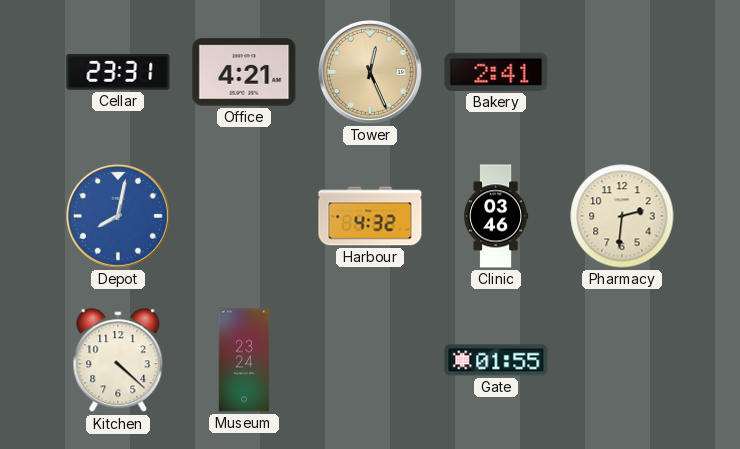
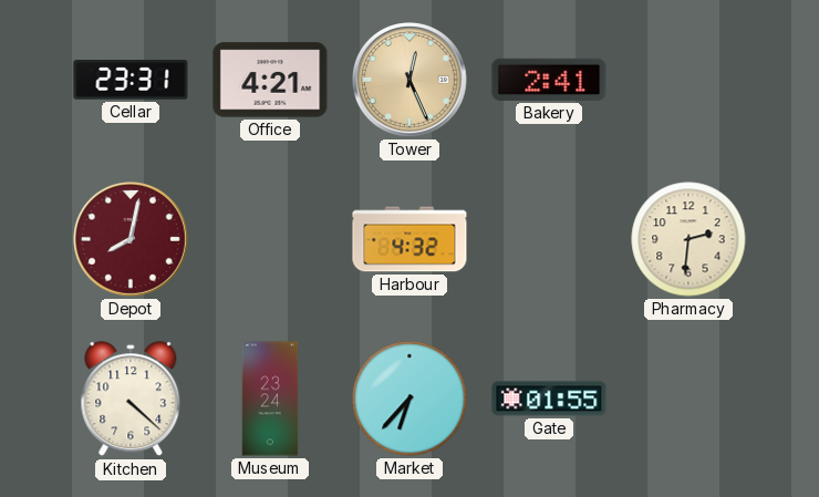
Depot dial: blue -> burgundy (132, 240)
Clinic: 03:46 -> none (497, 216)
Market: none -> 6:37 (409, 398)
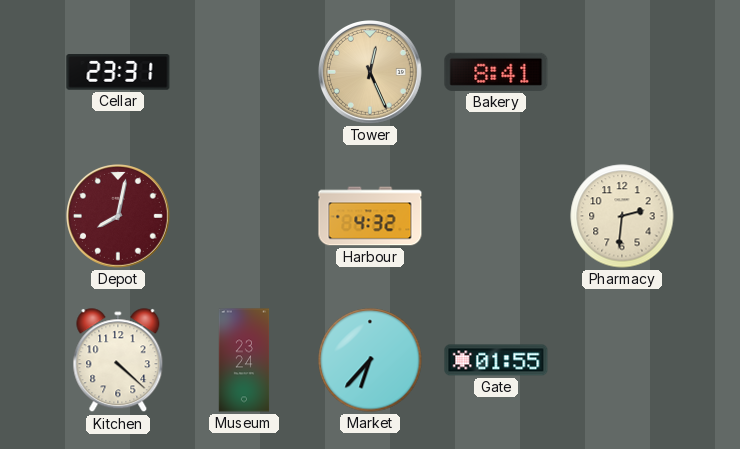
Office: 4:21 -> none (270, 80)
Bakery: 2:41 -> 8:41 (496, 72)
